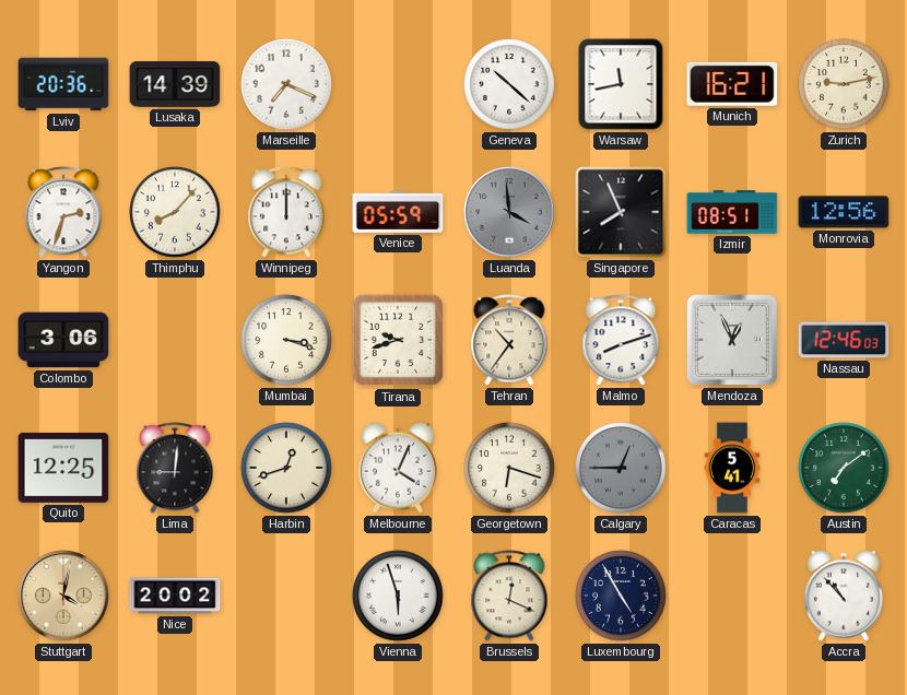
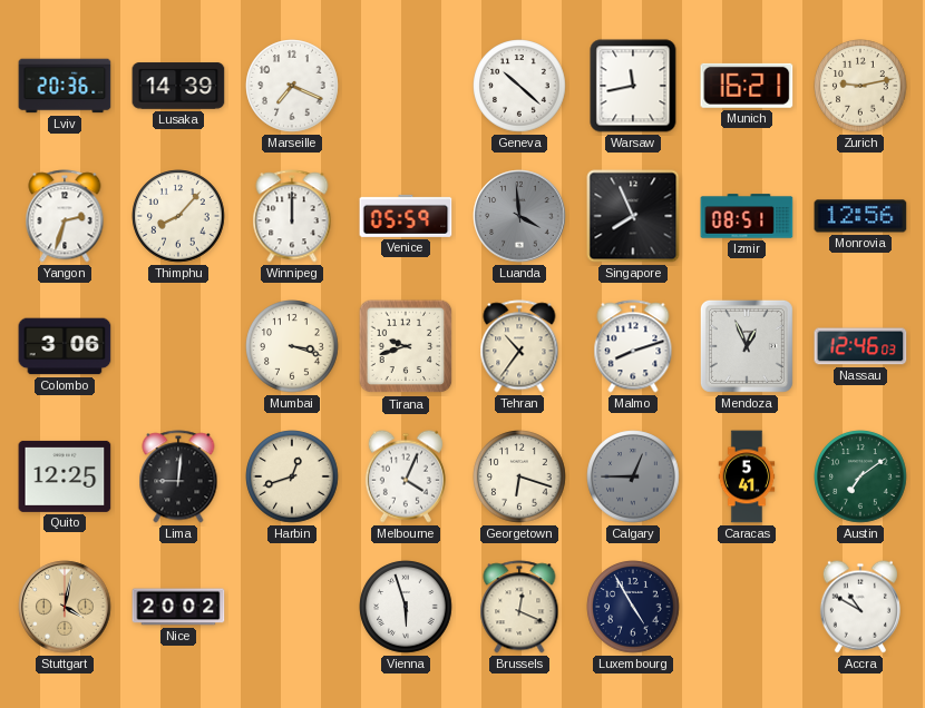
Accra: 10:53 -> 10:50 (860, 607)
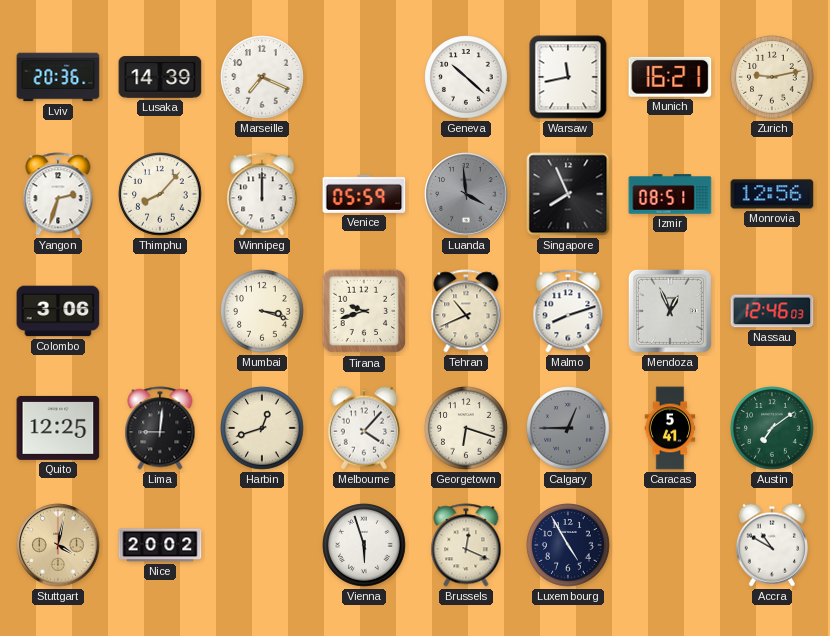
Tehran: 10:36 -> 10:41 (466, 311)
Melbourne: 4:04 -> 4:07 (364, 428)
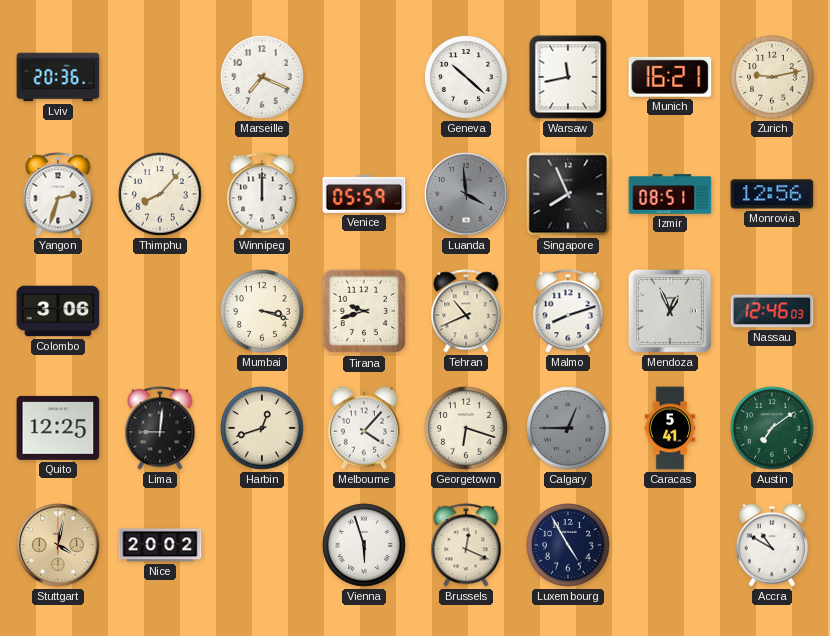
Lusaka: 14:39 -> none (160, 77)
